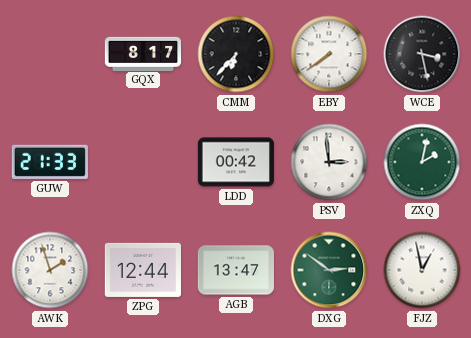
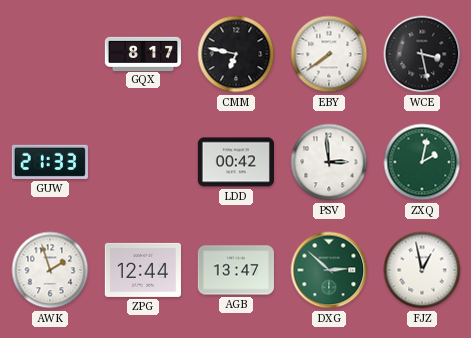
CMM: 6:37 -> 6:47 (236, 54)
DXG: 2:51 -> 2:52 (329, 270)
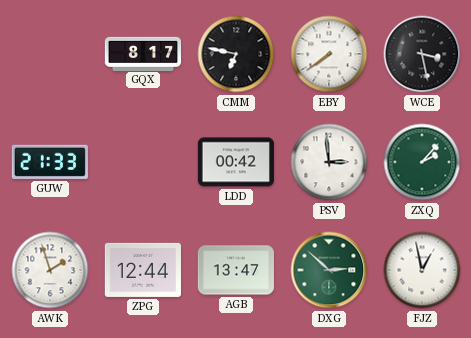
ZXQ: 2:02 -> 2:07 (422, 162)
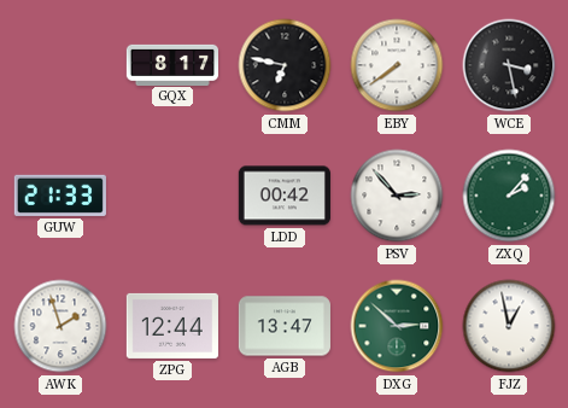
PSV: 2:59 -> 2:53 (397, 196)
